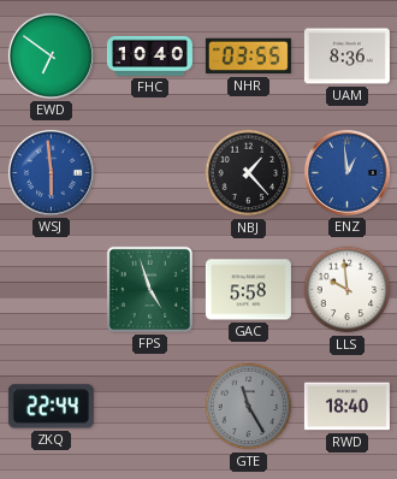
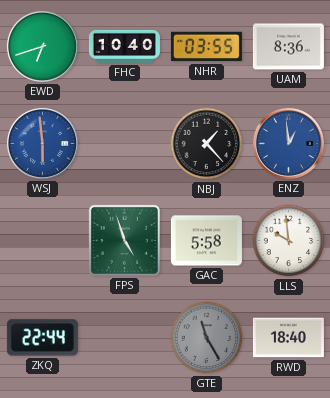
EWD: 6:51 -> 6:42 (42, 46)
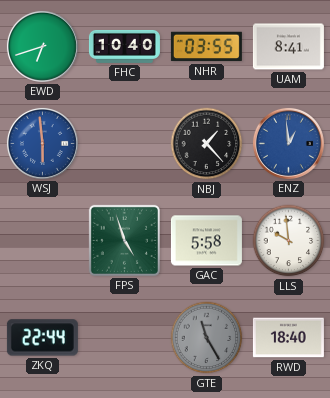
UAM: 8:36 -> 8:41 (288, 47)
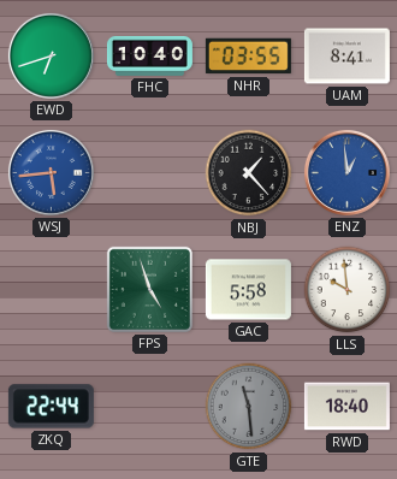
WSJ: 5:59 -> 5:44 (51, 172)
GTE: 11:25 -> 11:29 (249, 407)
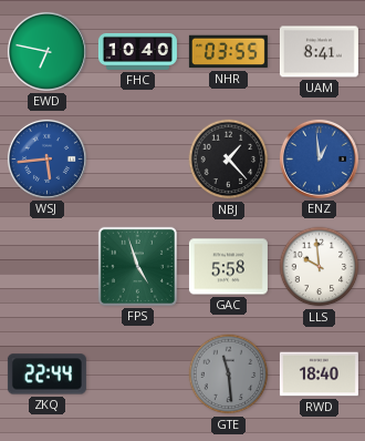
EWD: 6:42 -> 6:47 (46, 51)
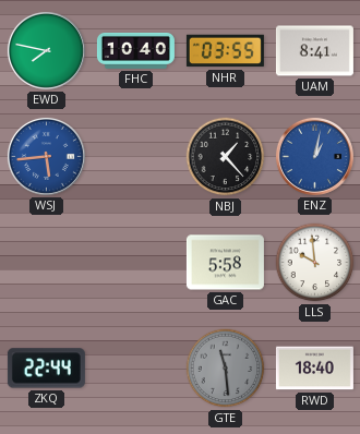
EWD: 6:47 -> 7:47 (46, 50)
ENZ: 12:59 -> 1:02 (314, 156)
FPS: 4:57 -> none (137, 266)
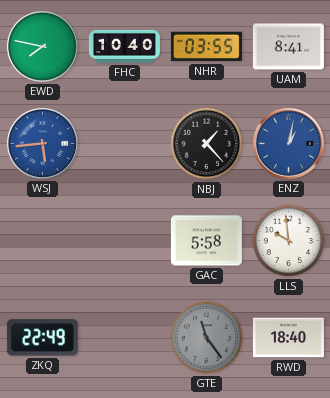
ZKQ: 22:44 -> 22:49 (42, 338)
GTE: 11:29 -> 11:24 (207, 338)
